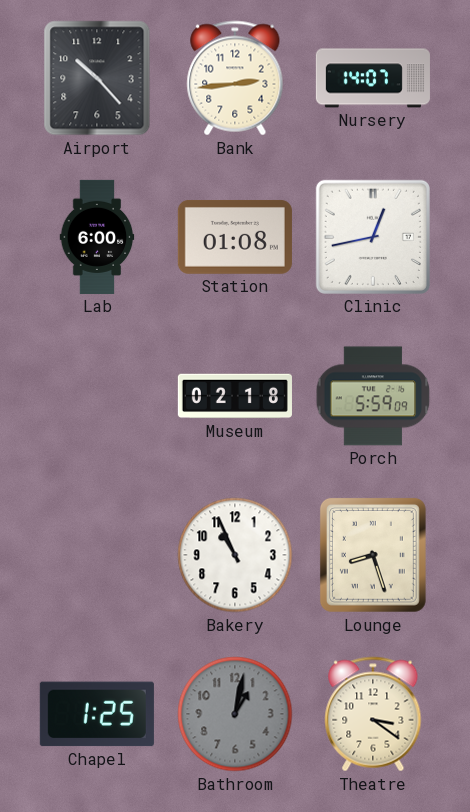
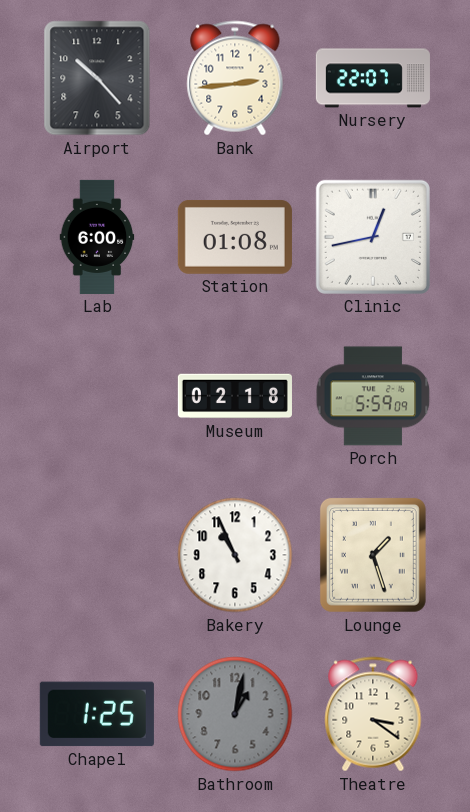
Nursery: 14:07 -> 22:07 (373, 78)
Lounge: 8:27 -> 1:27 (373, 555)
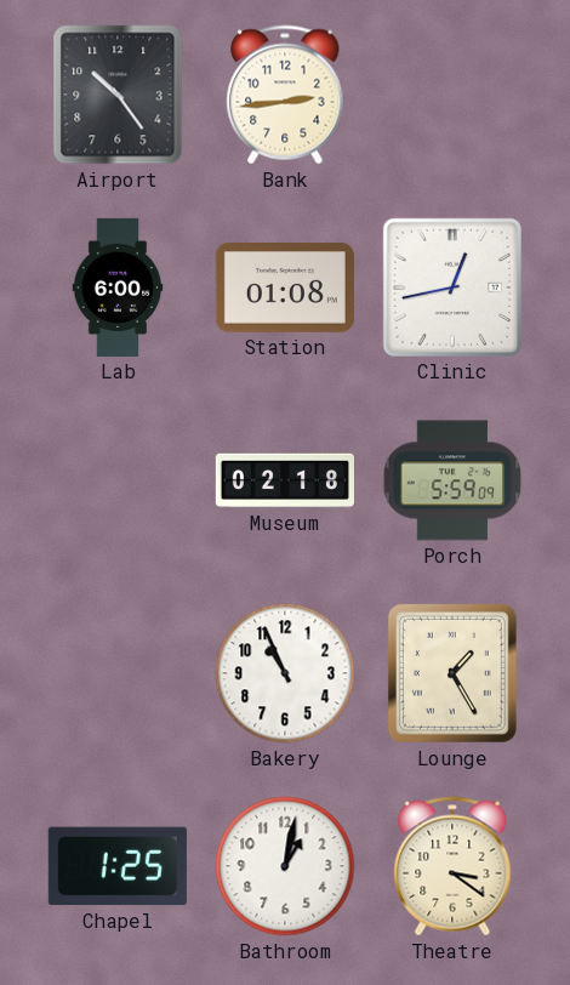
Airport: 10:23 -> 10:24 (118, 95)
Nursery: 22:07 -> none (373, 78)
Lounge: 1:27 -> 1:25 (452, 673)
Bathroom dial: grey -> white (285, 866)
